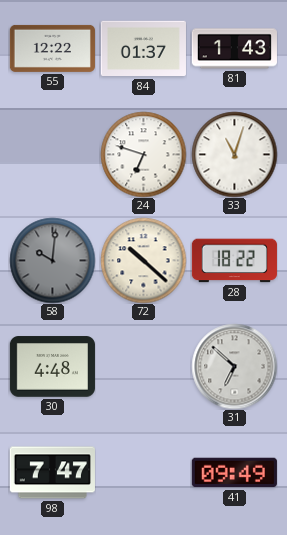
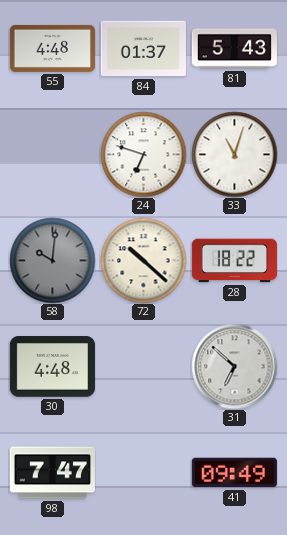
55: 12:22 -> 4:48 (52, 48)
81: 1:43 -> 5:43 (234, 49)
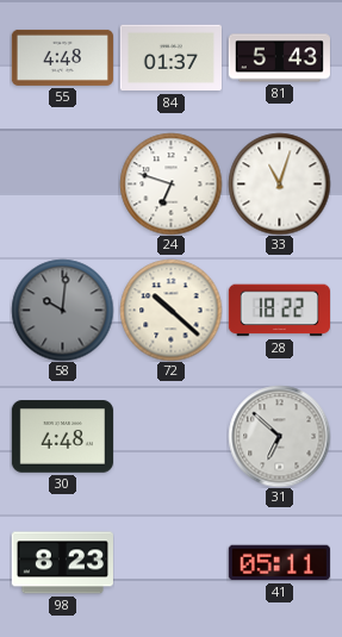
98: 7:47 -> 8:23 (62, 563)
41: 09:49 -> 05:11 (279, 563)
